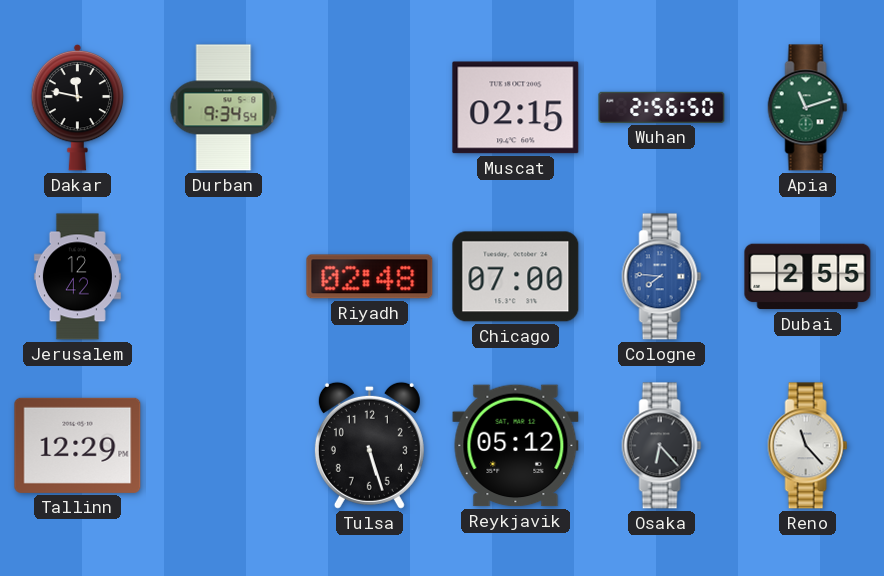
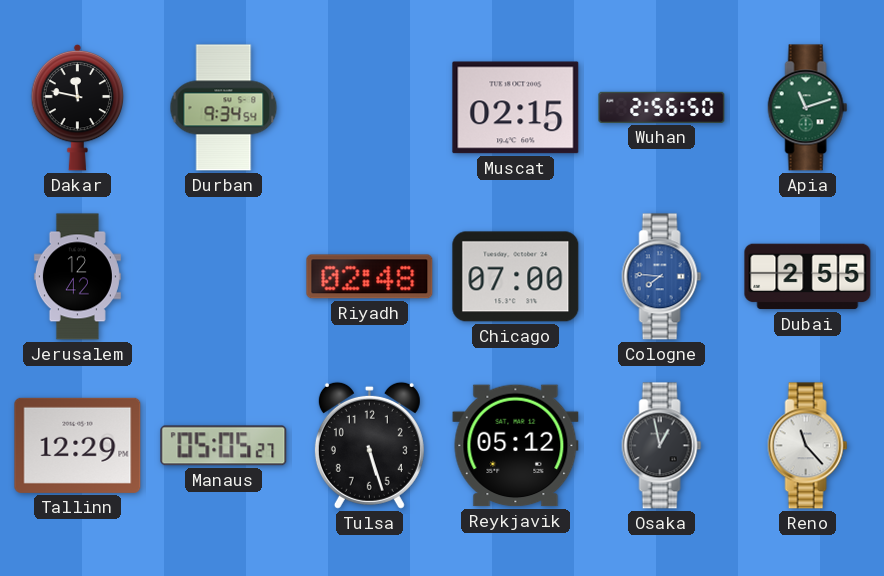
Manaus: none -> 05:05 (224, 446)
Osaka: 6:23 -> 12:58 (662, 446)
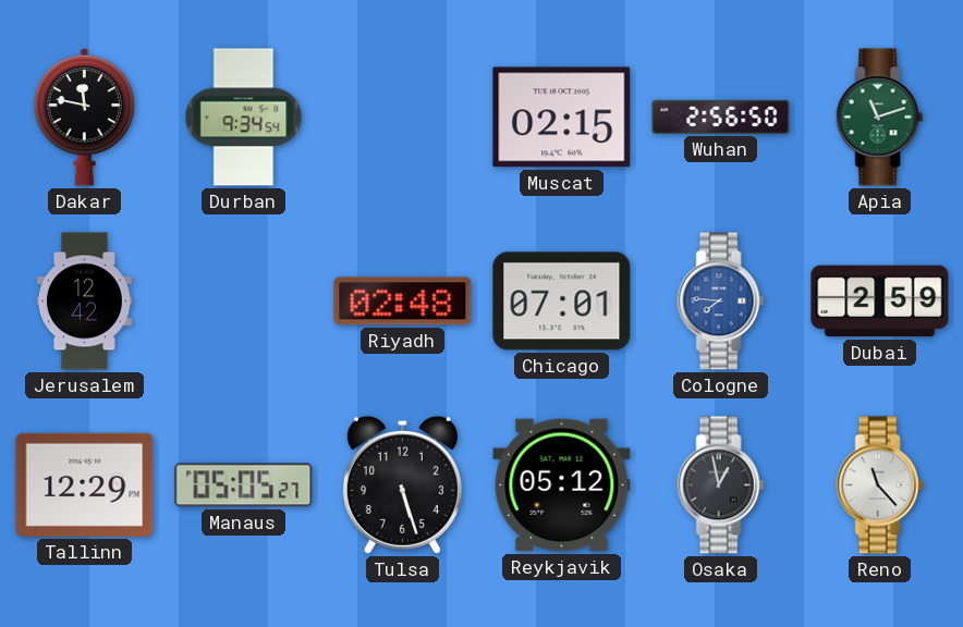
Chicago: 07:00 -> 07:01 (562, 302)
Dubai: 2:55 -> 2:59 (880, 302)
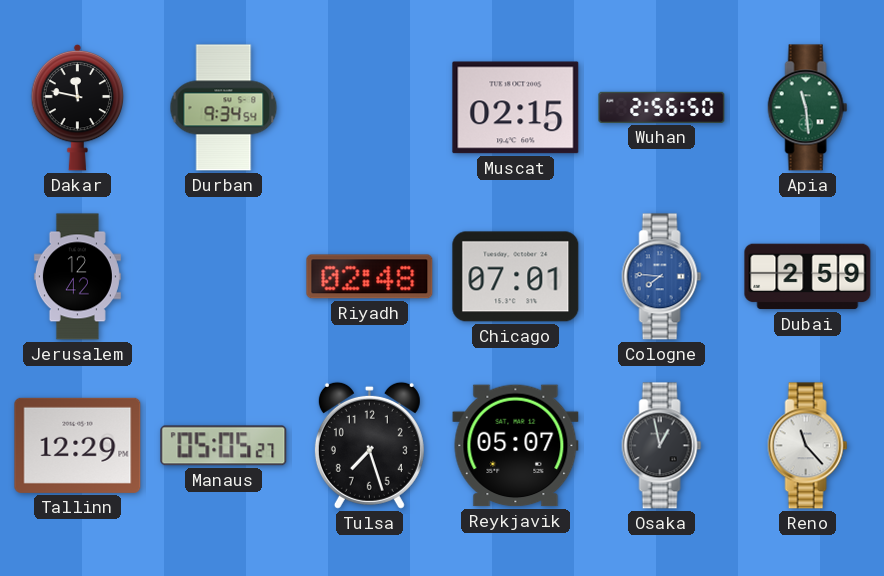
Apia: 11:12 -> 11:29 (808, 108)
Tulsa: 5:27 -> 7:27 (369, 445)
Reykjavik: 05:12 -> 05:07 (516, 446)
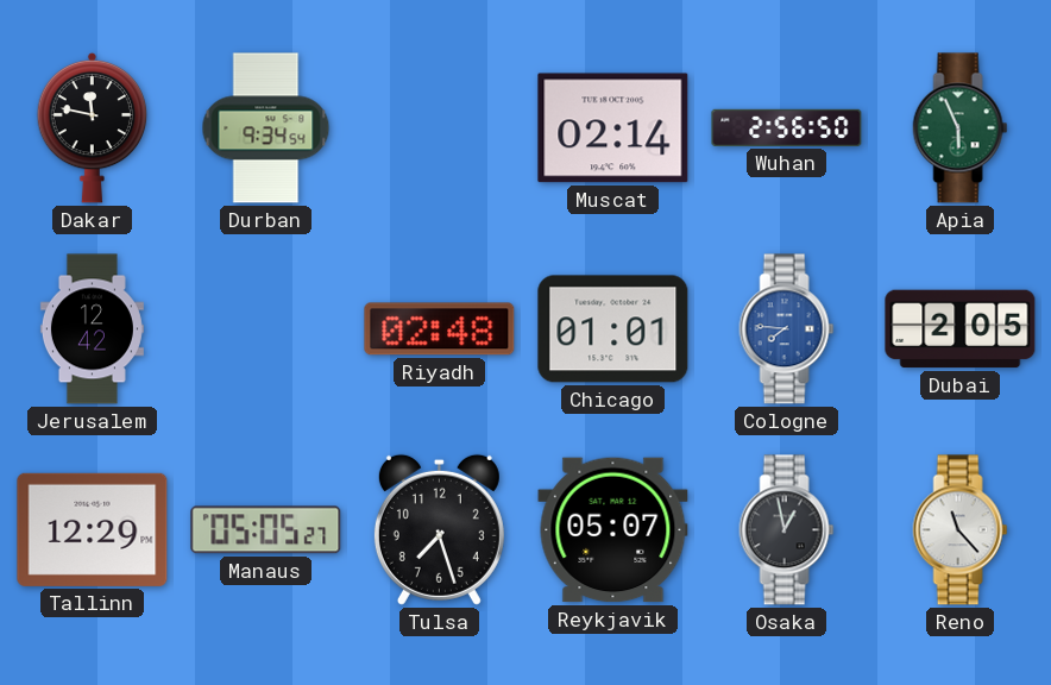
Muscat: 02:15 -> 02:14 (613, 128)
Apia: 11:29 -> 5:56 (961, 128)
Chicago: 07:01 -> 01:01 (613, 329)
Dubai: 2:59 -> 2:05 (961, 329)
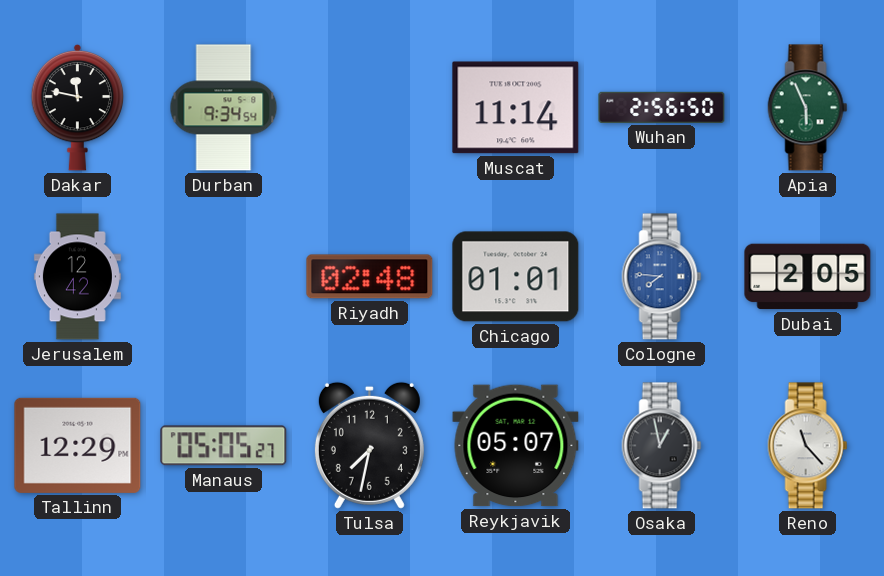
Muscat: 02:14 -> 11:14 (516, 108)
Tulsa: 7:27 -> 7:32 (369, 445)
